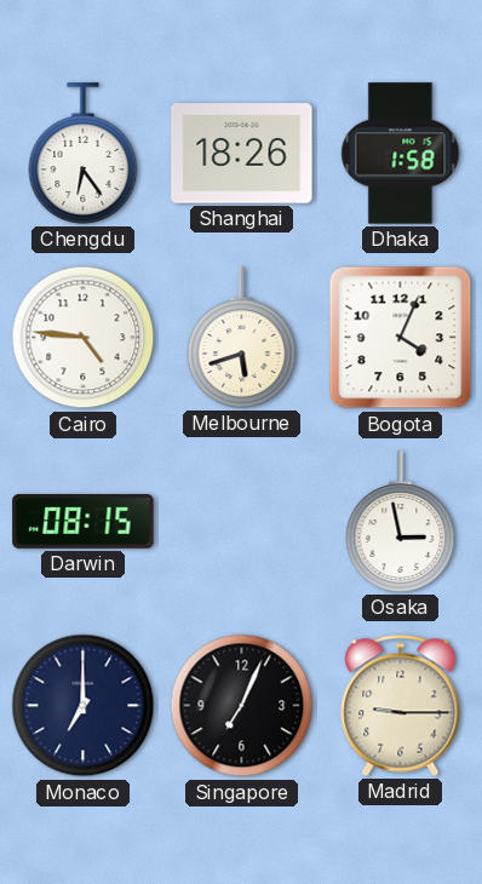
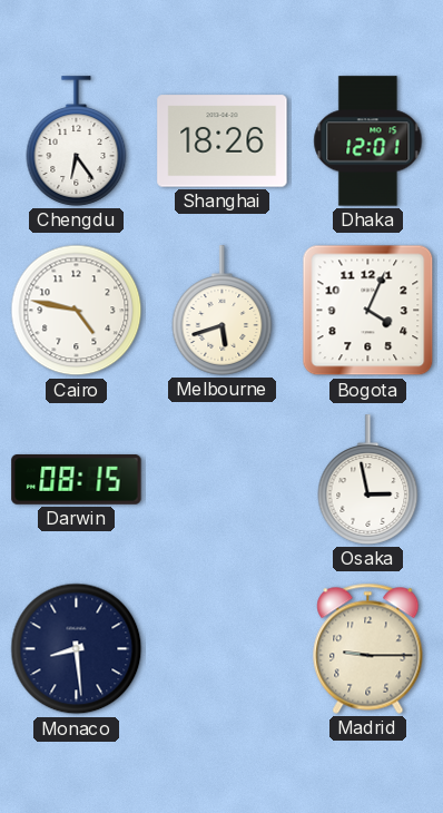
Dhaka: 1:58 -> 12:01 (368, 141)
Cairo: 4:46 -> 4:47 (77, 311)
Monaco: 7:00 -> 8:29 (77, 649)
Singapore: 7:04 -> none (242, 706)
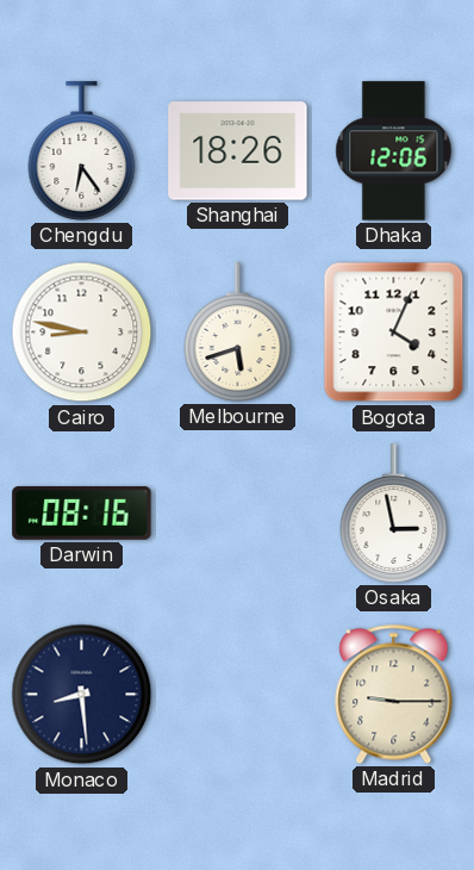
Dhaka: 12:01 -> 12:06 (394, 151)
Cairo: 4:47 -> 8:47 (82, 333)
Darwin: 08:15 -> 08:16 (82, 514)
